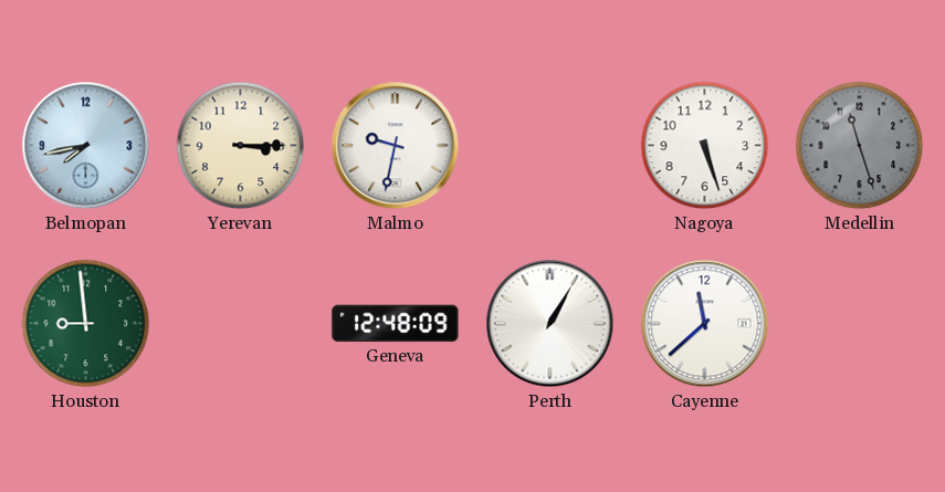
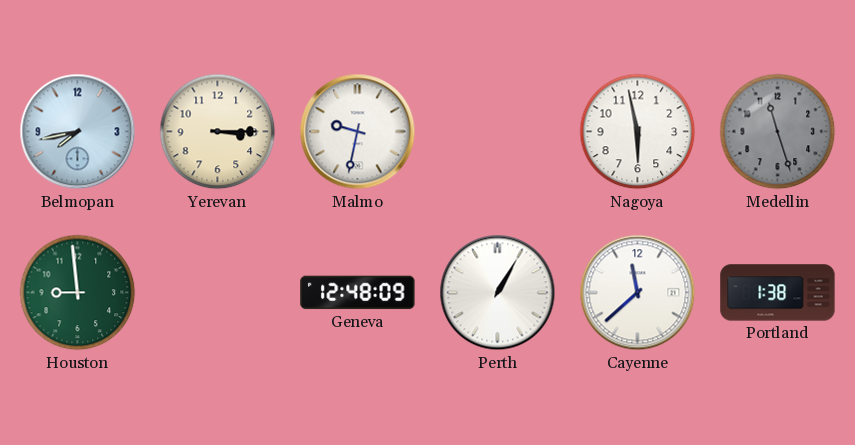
Nagoya: 5:27 -> 5:58 (638, 132)
Portland: none -> 1:38 (778, 293)
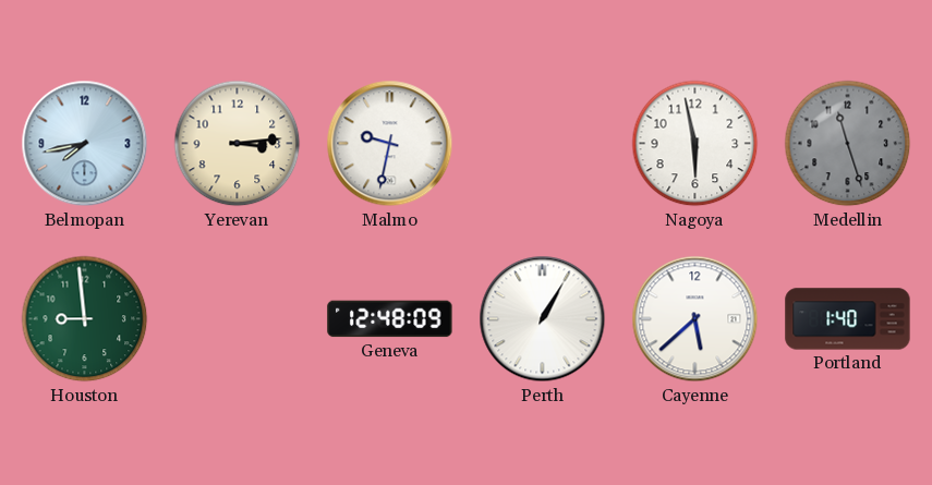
Yerevan: 3:15 -> 3:14 (238, 144)
Cayenne: 11:38 -> 5:38 (695, 319)
Portland: 1:38 -> 1:40 (848, 319)
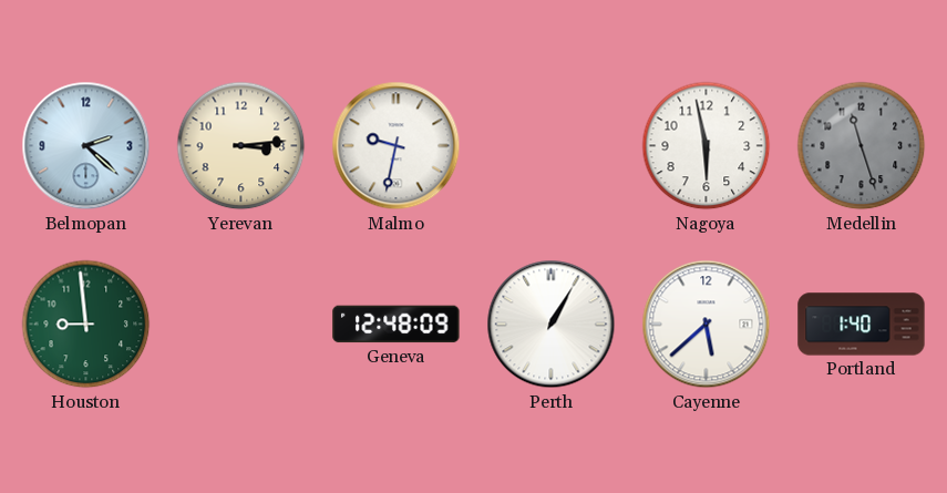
Belmopan: 7:43 -> 2:22 (86, 146)
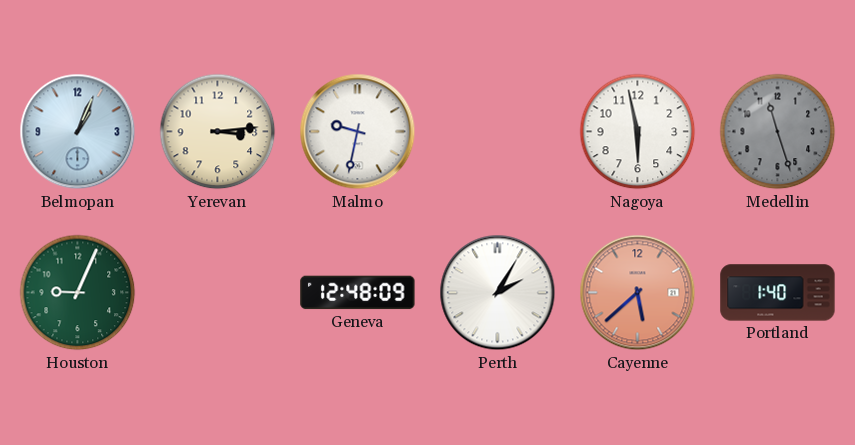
Belmopan: 2:22 -> 1:04 (78, 132)
Houston: 8:59 -> 9:04 (78, 293)
Perth: 1:05 -> 2:05 (498, 293)
Cayenne dial: white -> salmon (638, 293)
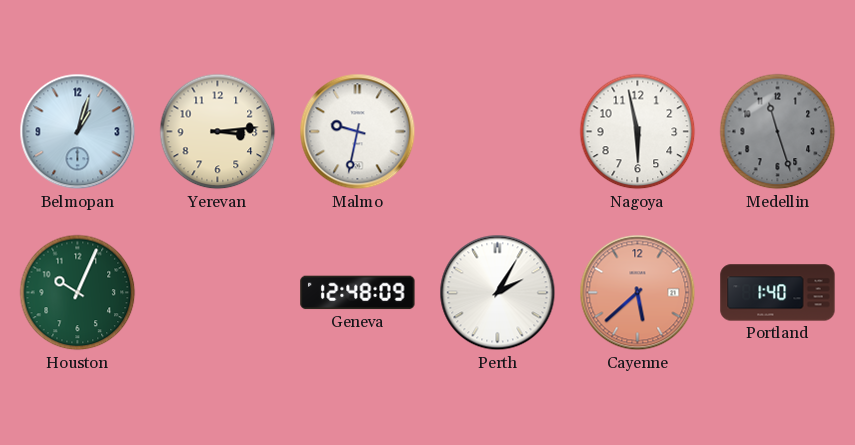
Belmopan: 1:04 -> 1:03 (78, 132)
Houston: 9:04 -> 10:04 (78, 293)
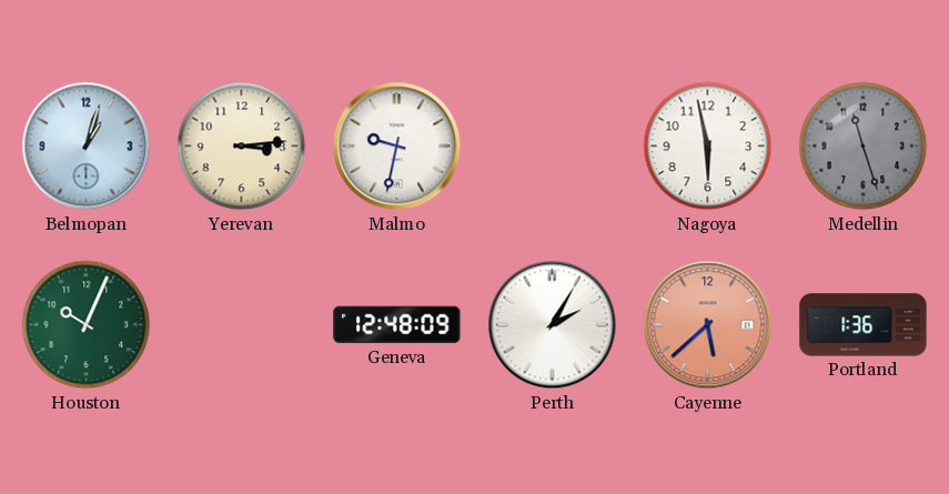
Portland: 1:40 -> 1:36 (864, 325)
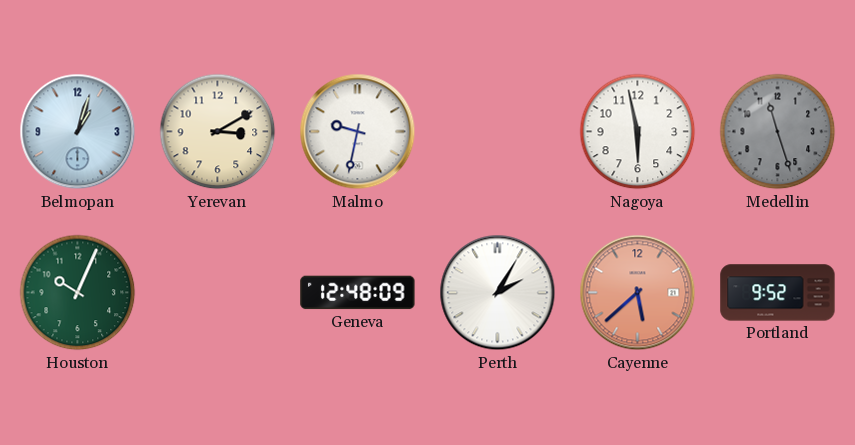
Yerevan: 3:14 -> 3:10 (218, 132)
Portland: 1:36 -> 9:52 (778, 293)
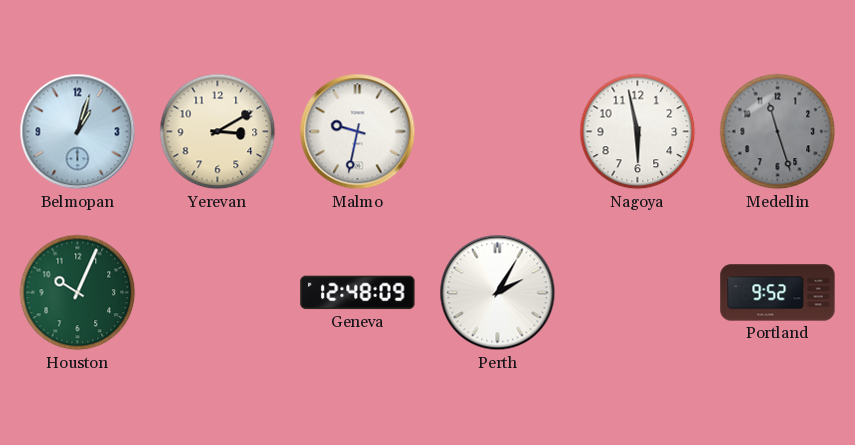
Cayenne: 5:38 -> none (638, 293)
